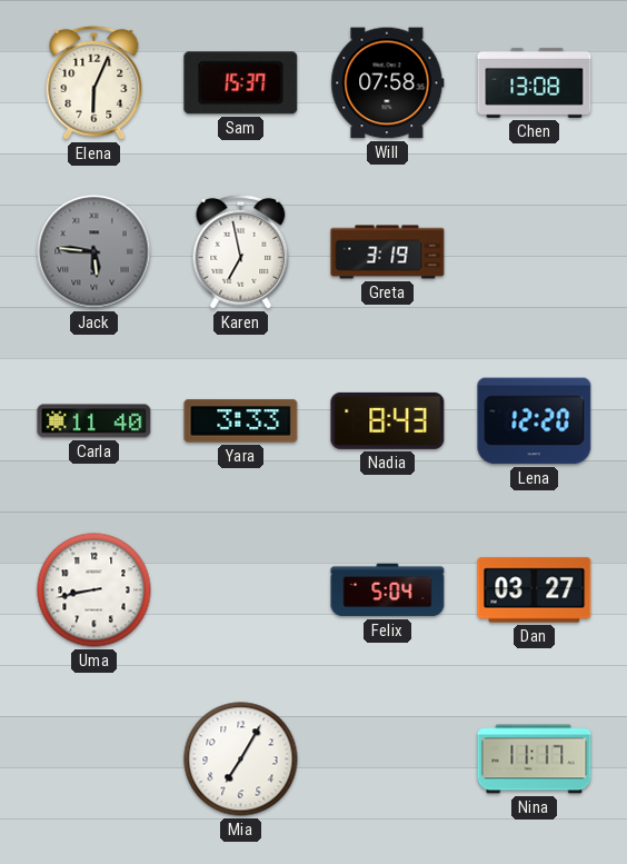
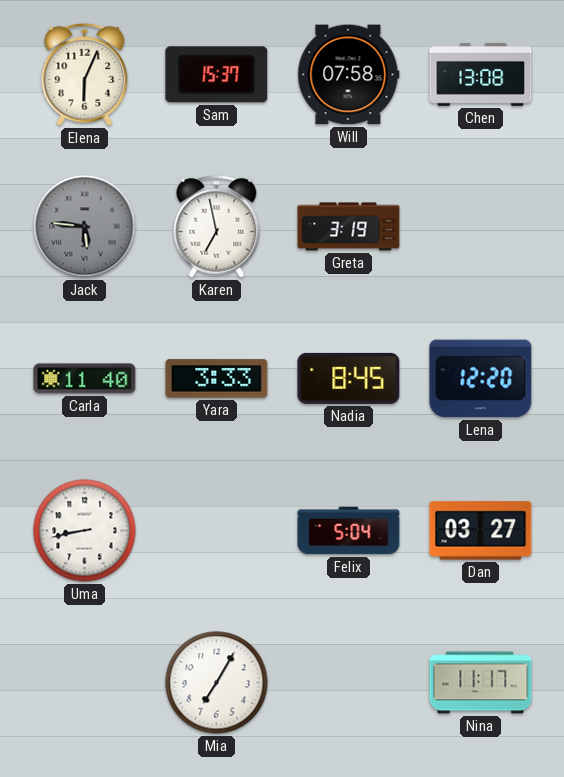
Nadia: 8:43 -> 8:45 (349, 378)
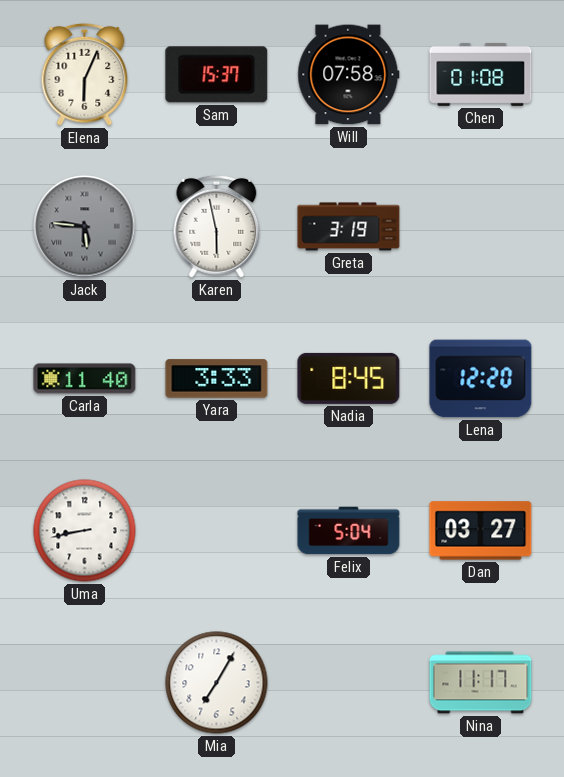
Chen: 13:08 -> 01:08 (481, 74)
Karen: 6:58 -> 5:58 (217, 226)
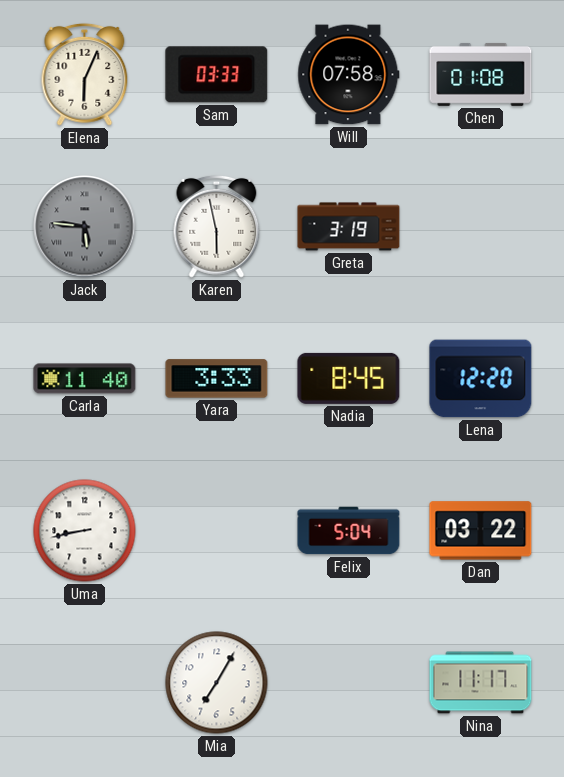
Sam: 15:37 -> 03:33 (217, 75)
Dan: 03:27 -> 03:22 (481, 531)
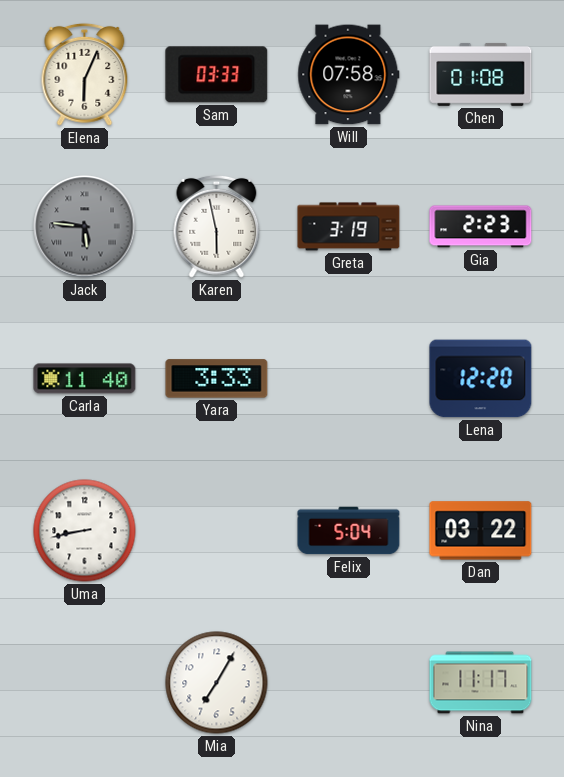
Gia: none -> 2:23 (481, 227)
Nadia: 8:45 -> none (349, 378)
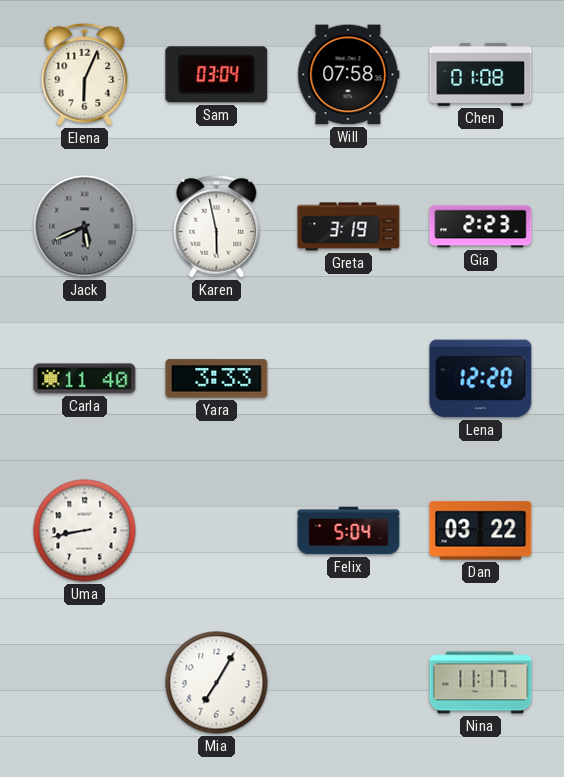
Sam: 03:33 -> 03:04 (217, 75)
Jack: 5:46 -> 5:41 (85, 227)
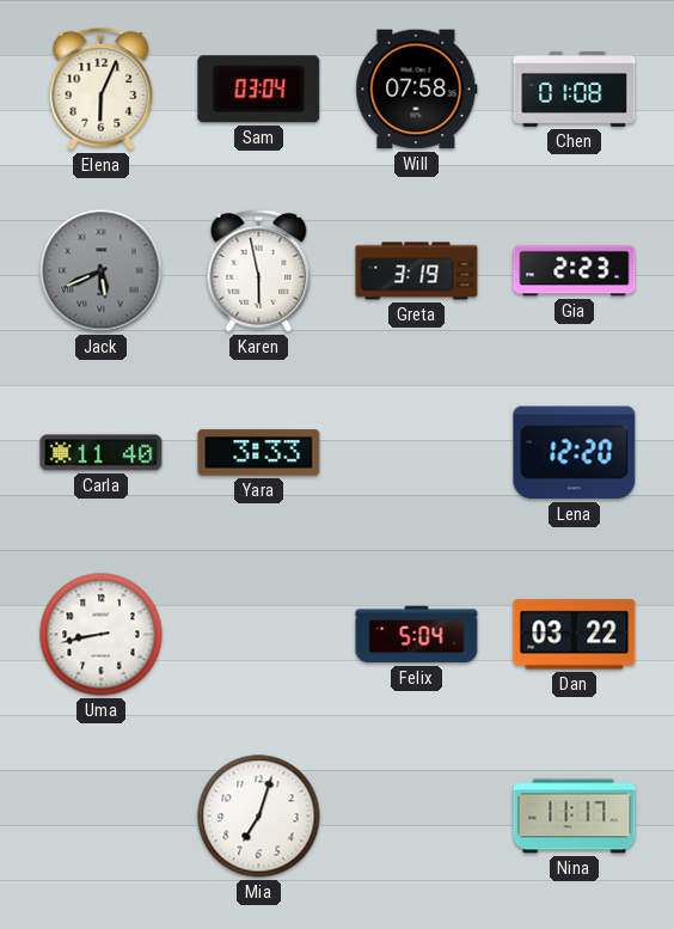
Mia: 7:05 -> 7:03 (259, 817)
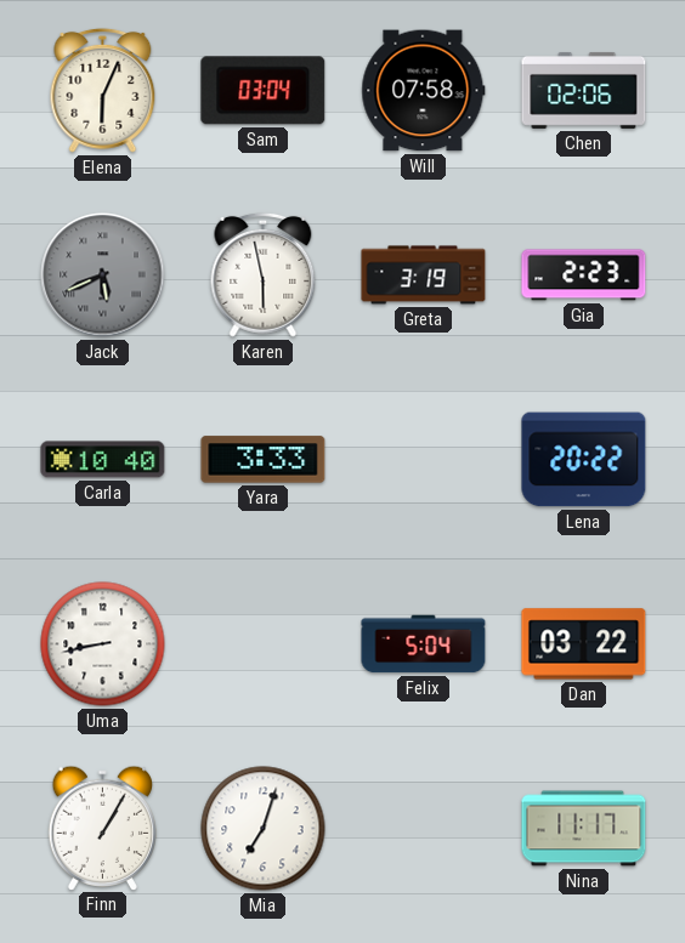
Chen: 01:08 -> 02:06 (584, 90)
Carla: 11:40 -> 10:40 (103, 460)
Lena: 12:20 -> 20:22 (584, 460)
Finn: none -> 1:05 (102, 828)
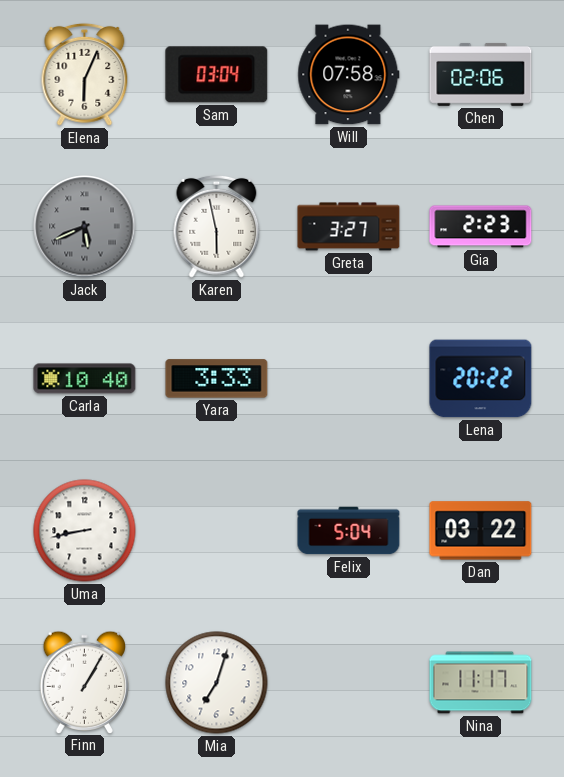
Greta: 3:19 -> 3:27 (349, 227)
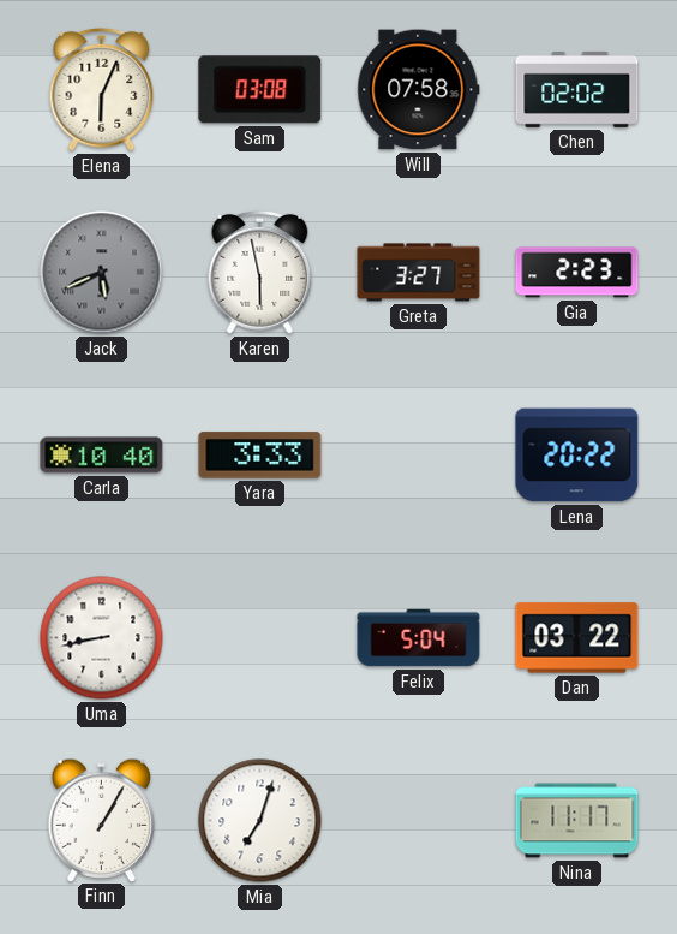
Sam: 03:04 -> 03:08 (260, 90)
Chen: 02:06 -> 02:02 (577, 89)
